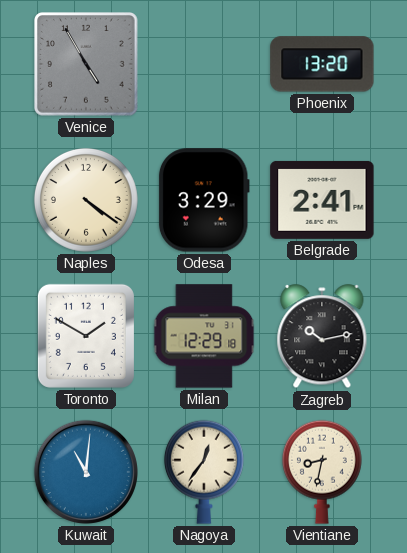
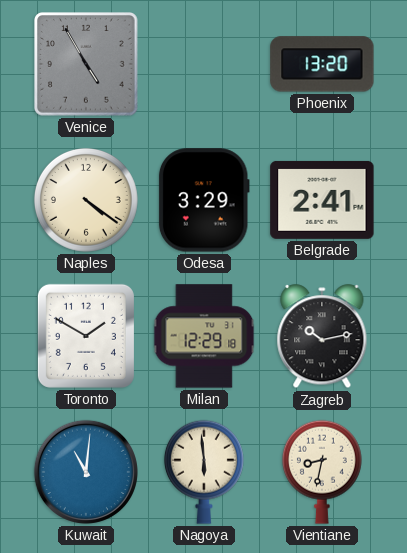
Nagoya: 12:36 -> 5:59 (204, 472)
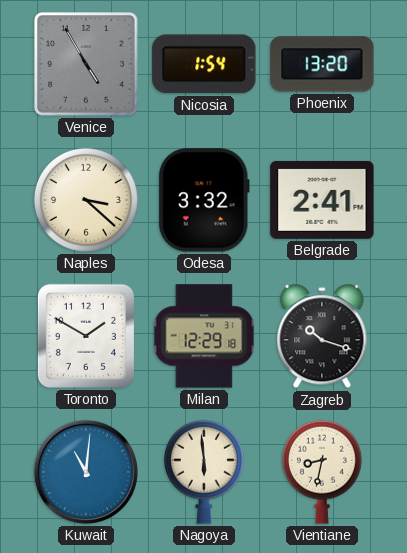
Nicosia: none -> 1:54 (204, 64)
Naples: 4:21 -> 3:22 (86, 200)
Odesa: 3:29 -> 3:32 (204, 200)
Zagreb: 10:13 -> 10:18 (322, 337)
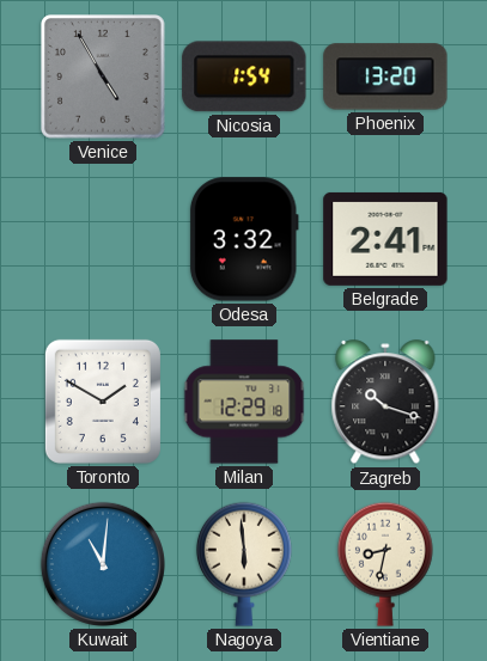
Naples: 3:22 -> none (86, 200)
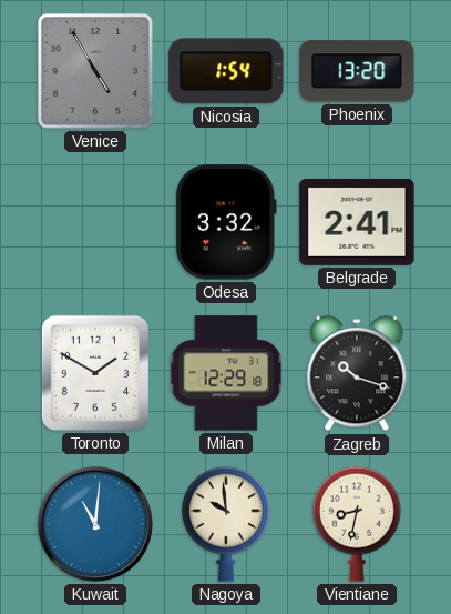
Nagoya: 5:59 -> 9:59 (226, 524)
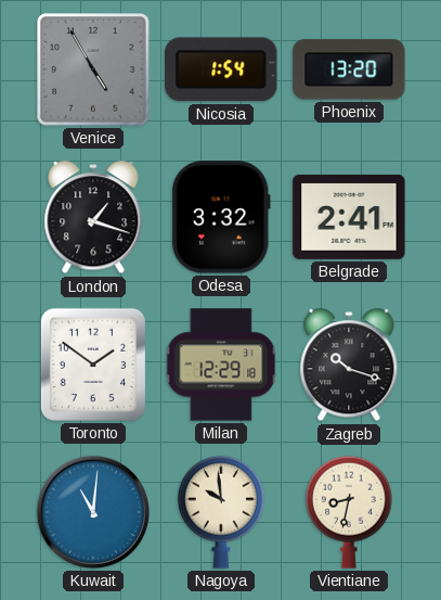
London: none -> 1:18 (93, 218)
Toronto: 1:50 -> 1:51 (93, 365)
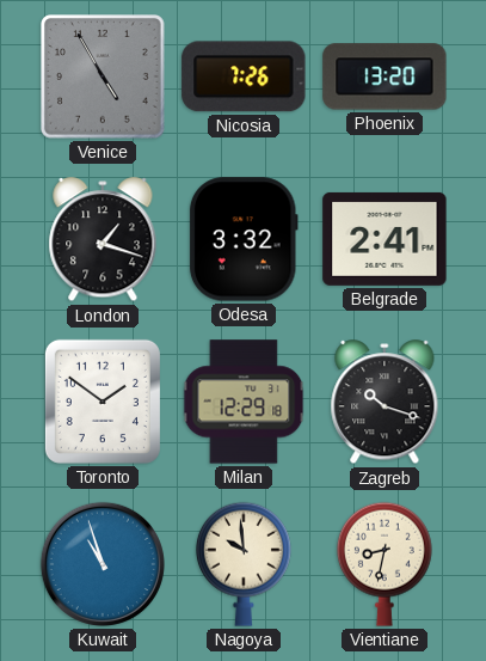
Nicosia: 1:54 -> 7:26 (244, 76)
Kuwait: 11:01 -> 10:57 (103, 564)
